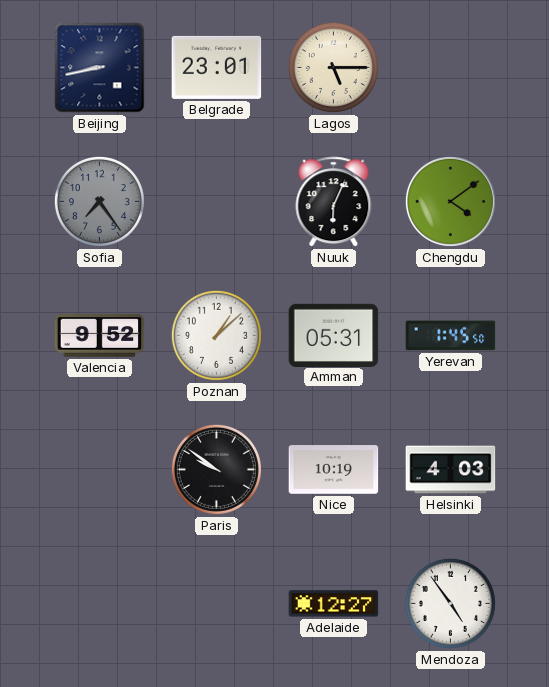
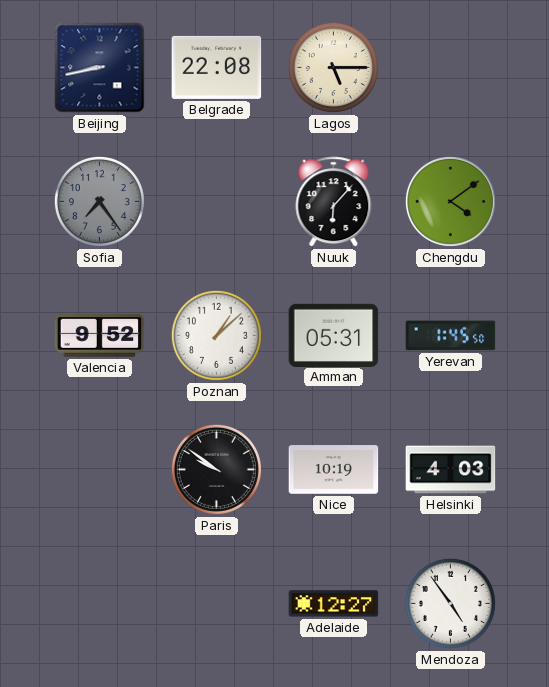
Belgrade: 23:01 -> 22:08 (217, 67)
Nuuk: 6:04 -> 6:07 (334, 202)
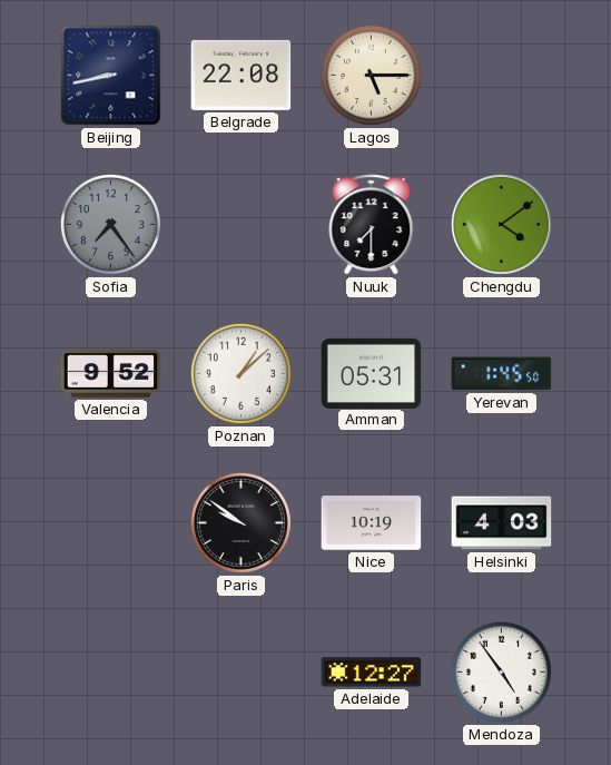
Nuuk: 6:07 -> 7:30 (372, 225)
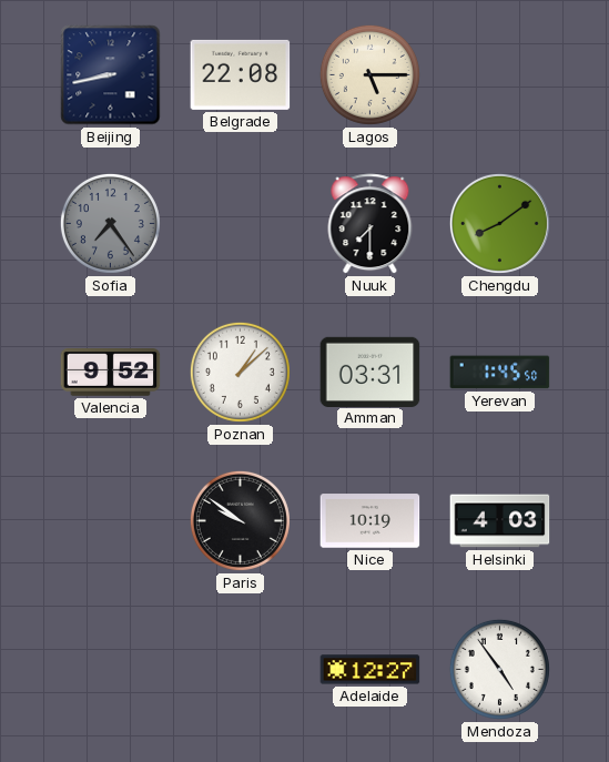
Chengdu: 4:09 -> 8:09 (499, 223)
Amman: 05:31 -> 03:31 (371, 372)
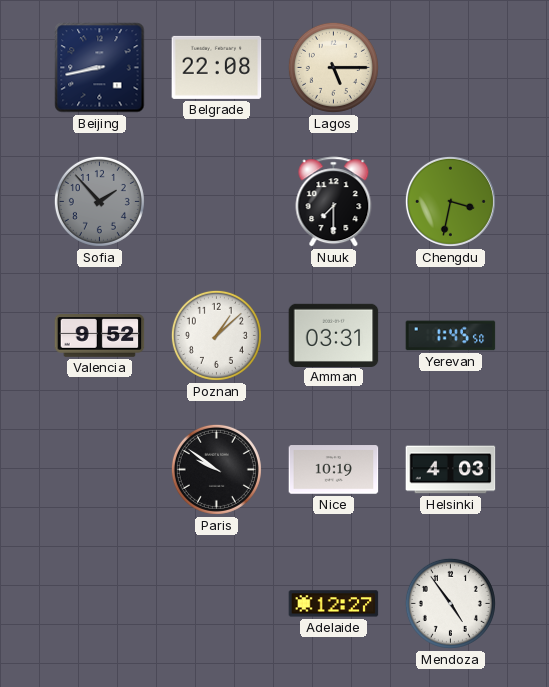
Sofia: 7:24 -> 1:53 (99, 201)
Chengdu: 8:09 -> 3:32 (450, 201)
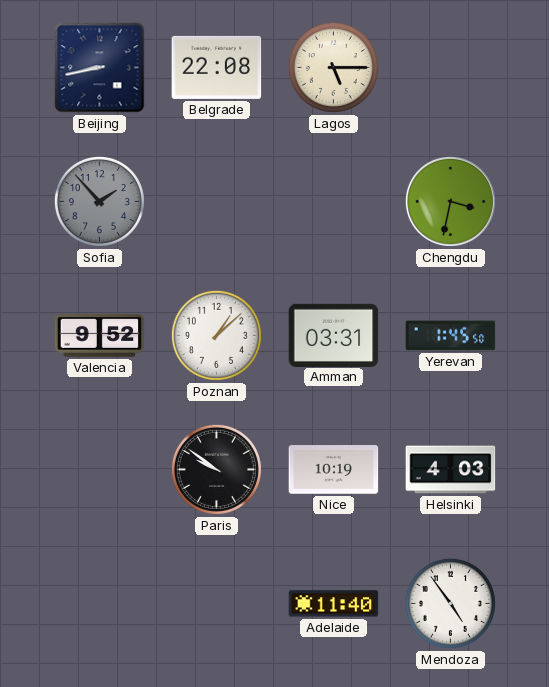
Nuuk: 7:30 -> none (334, 202)
Adelaide: 12:27 -> 11:40 (334, 604)
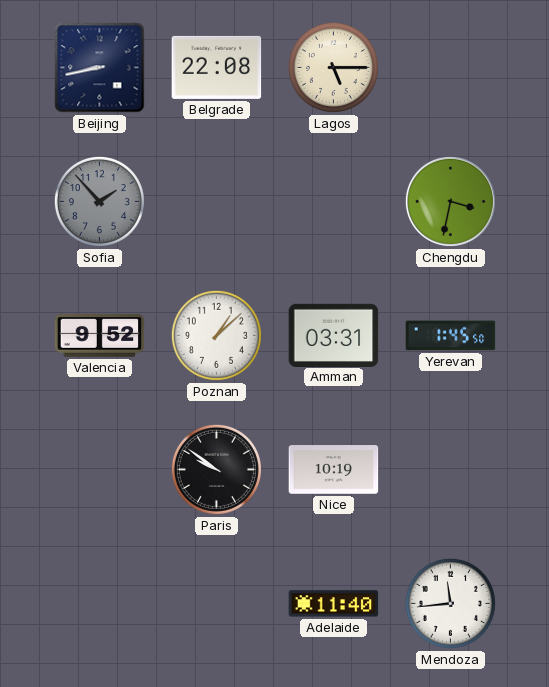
Helsinki: 4:03 -> none (451, 470)
Mendoza: 4:54 -> 11:44 (450, 603)
